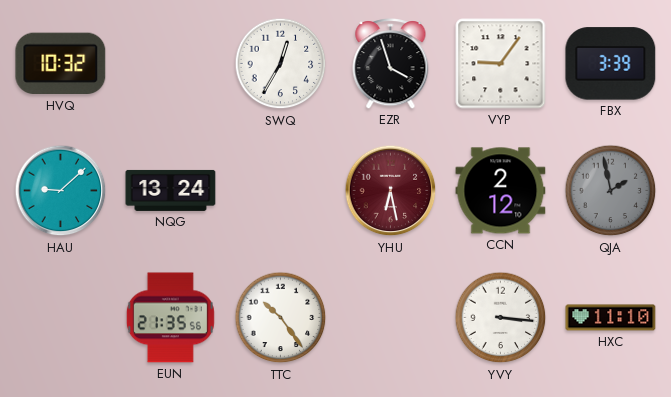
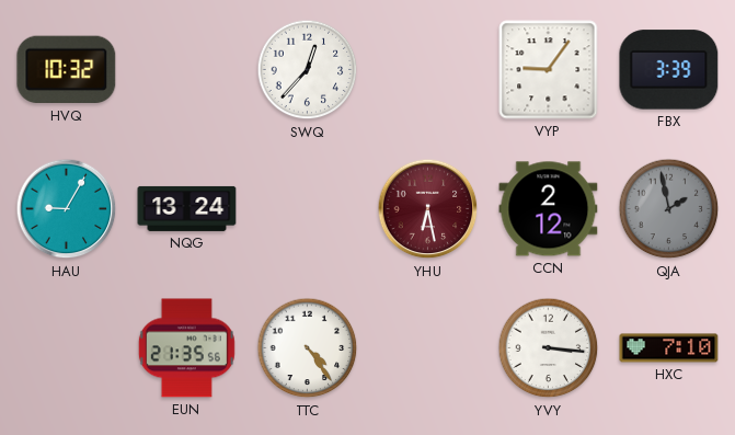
SWQ: 12:35 -> 12:37 (308, 70)
EZR: 3:57 -> none (391, 64)
HAU: 9:08 -> 9:05 (67, 209)
TTC: 10:24 -> 4:24 (308, 348)
HXC: 11:10 -> 7:10 (669, 348)
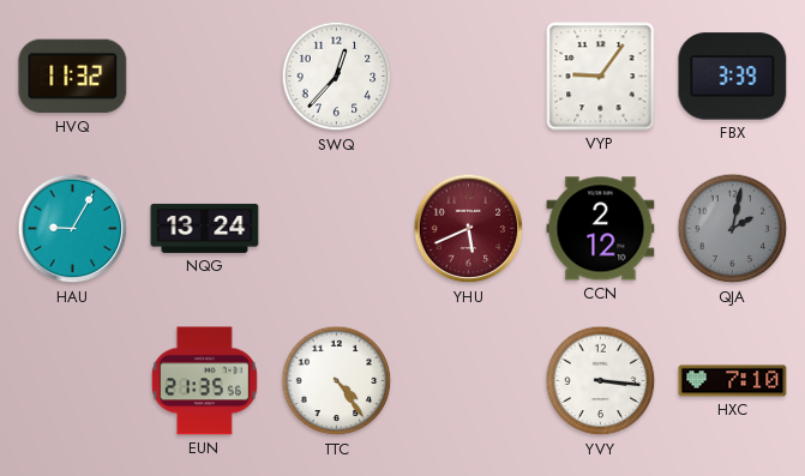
HVQ: 10:32 -> 11:32 (73, 77)
YHU: 6:28 -> 5:41 (469, 229)
QJA: 1:58 -> 2:02 (733, 229)
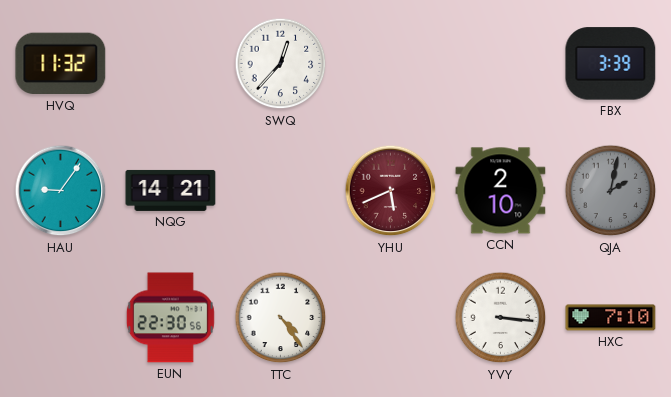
VYP: 9:06 -> none (601, 77)
HAU: 9:05 -> 9:06 (61, 191)
NQG: 13:24 -> 14:21 (171, 190)
CCN: 2:12 -> 2:10 (501, 191)
EUN: 21:35 -> 22:30 (170, 318)
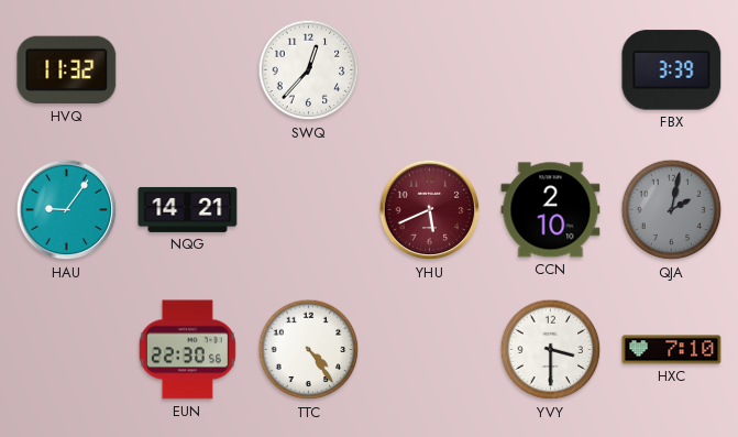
YVY: 3:16 -> 3:30 (551, 350)
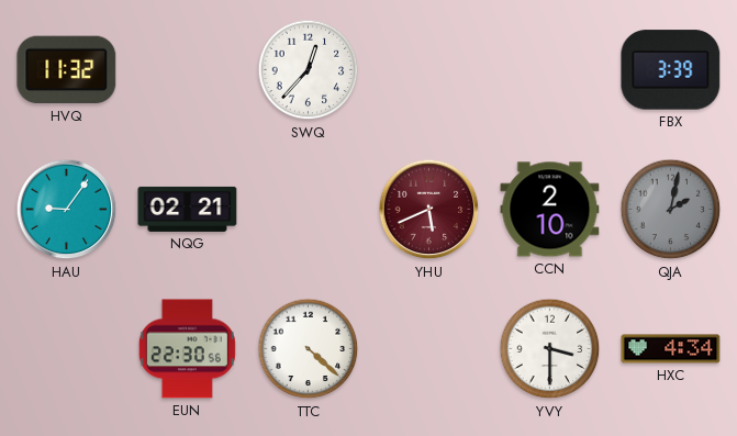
NQG: 14:21 -> 02:21 (188, 209)
TTC: 4:24 -> 4:22 (309, 349)
HXC: 7:10 -> 4:34 (671, 349)
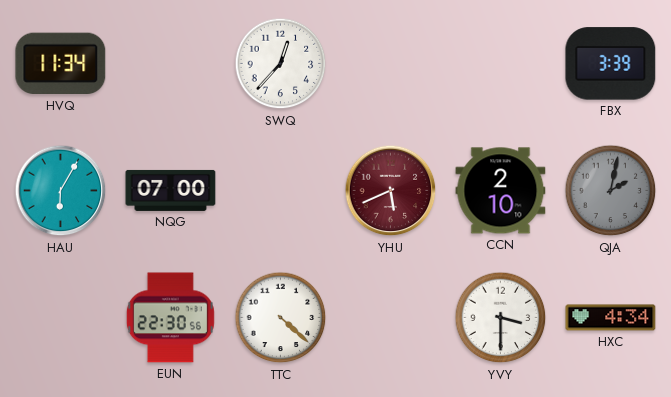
HVQ: 11:32 -> 11:34 (61, 64)
HAU: 9:06 -> 6:05 (61, 191)
NQG: 02:21 -> 07:00 (171, 190)
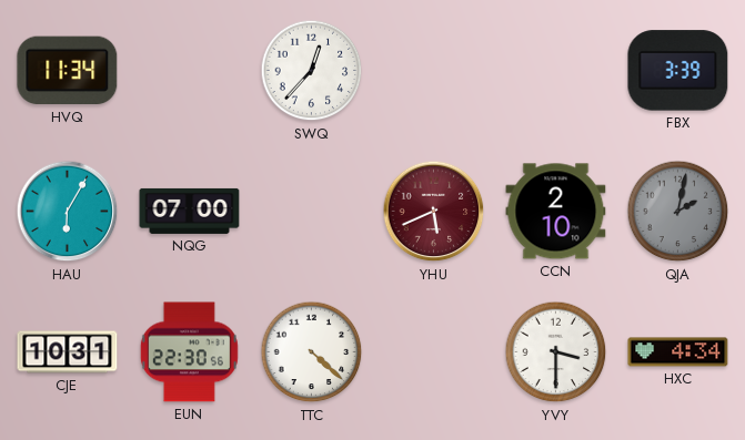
CJE: none -> 10:31 (68, 352)
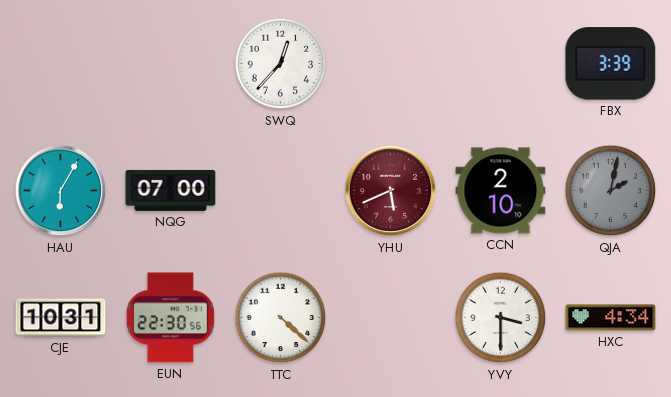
HVQ: 11:34 -> none (68, 71)
